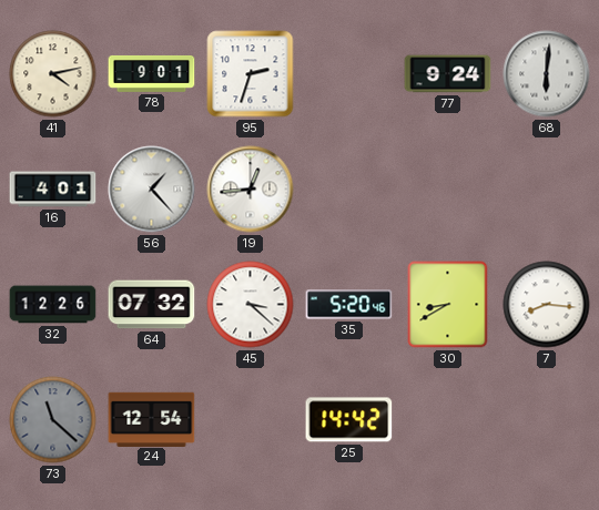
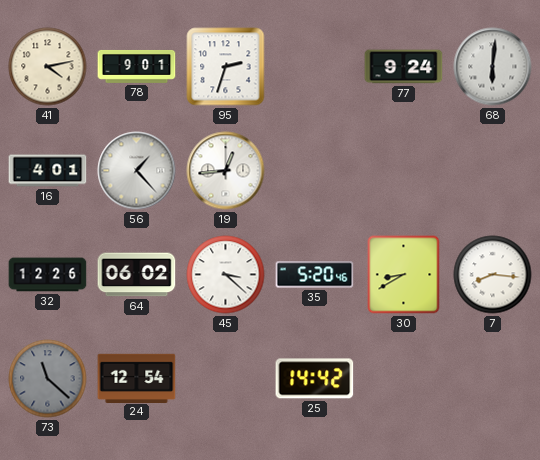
64: 07:32 -> 06:02 (137, 275)
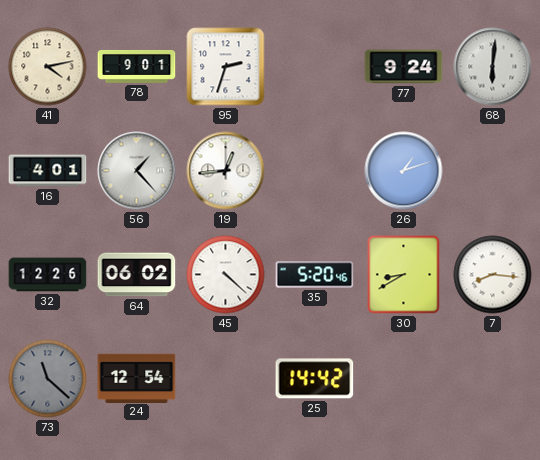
26: none -> 1:12 (404, 171)
45: 3:22 -> 4:22 (226, 275)
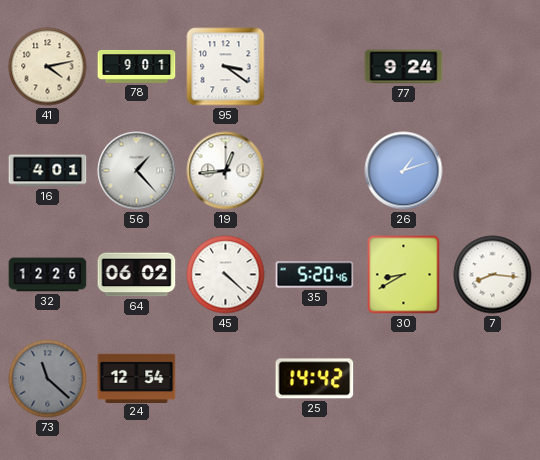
95: 2:33 -> 3:21 (226, 67)
68: 6:01 -> none (493, 67)
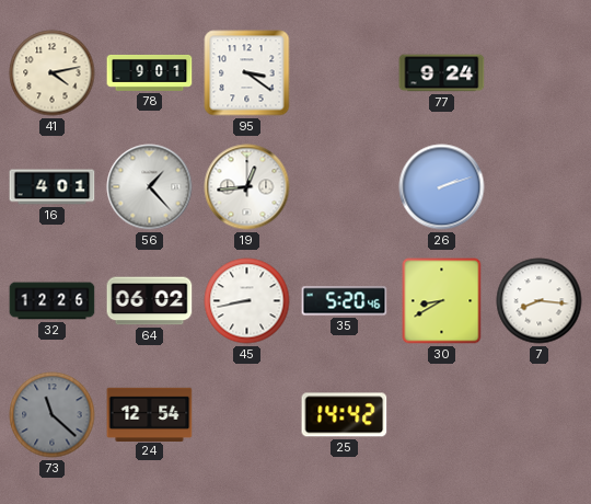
26: 1:12 -> 2:12 (442, 187)
45: 4:22 -> 8:43 (247, 301)
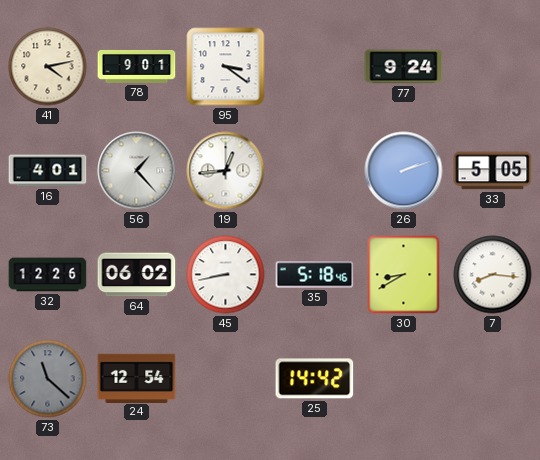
33: none -> 5:05 (493, 171)
35: 5:20 -> 5:18 (315, 275)
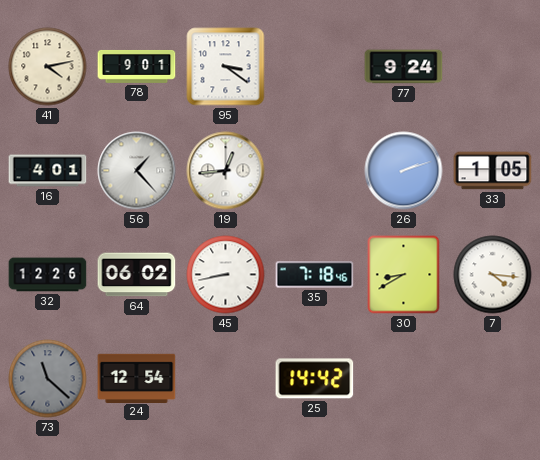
33: 5:05 -> 1:05 (493, 171)
35: 5:18 -> 7:18 (315, 275)
7: 8:16 -> 4:16 (493, 275)
